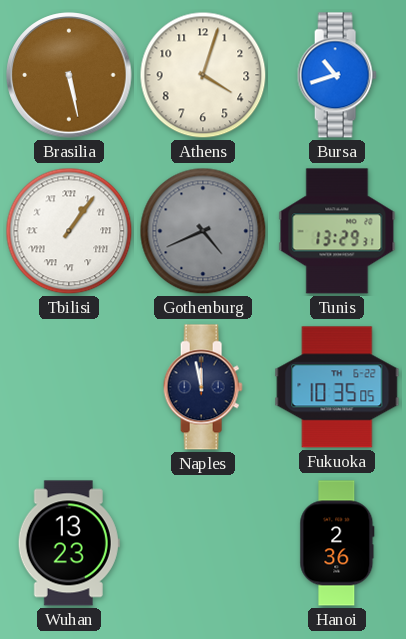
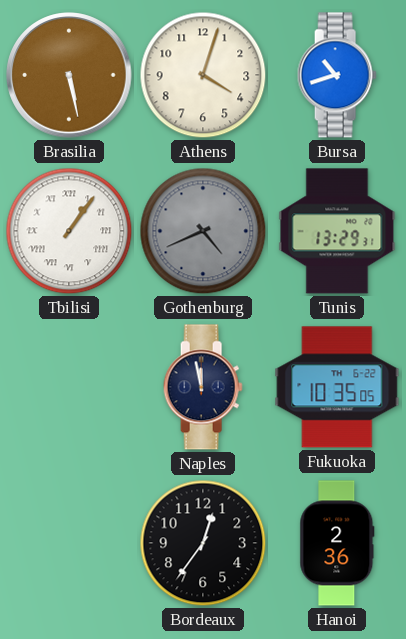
Wuhan: 13:23 -> none (69, 543)
Bordeaux: none -> 12:36 (203, 543)
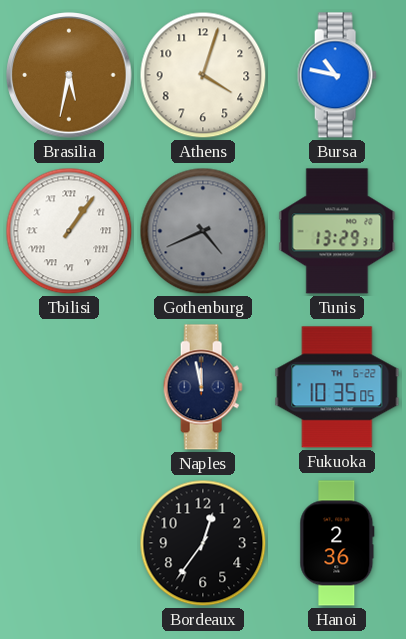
Brasilia: 5:28 -> 5:32 (69, 75)
Bursa: 10:42 -> 10:47 (337, 75)
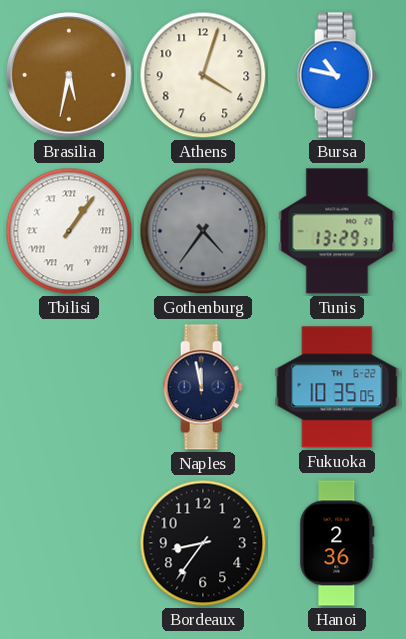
Gothenburg: 4:41 -> 4:36 (203, 231)
Bordeaux: 12:36 -> 8:36 (203, 543)
